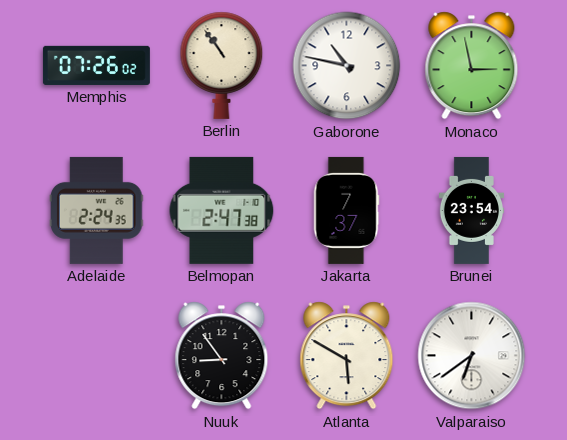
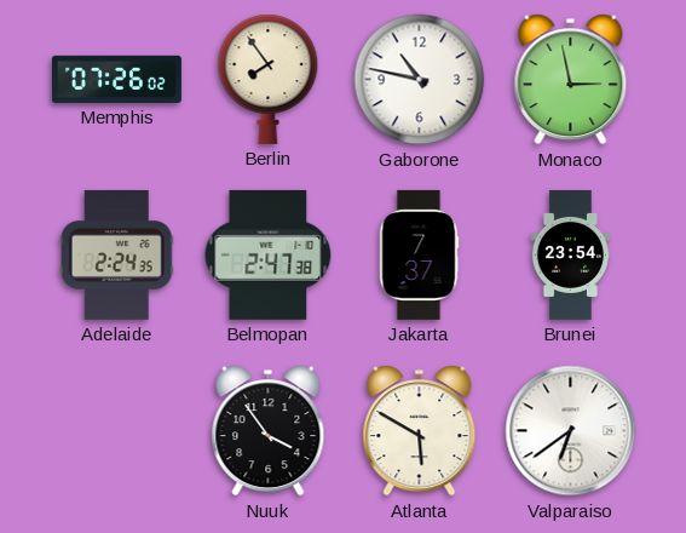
Berlin: 10:54 -> 7:54 (269, 79)
Nuuk: 8:54 -> 3:54 (269, 431)
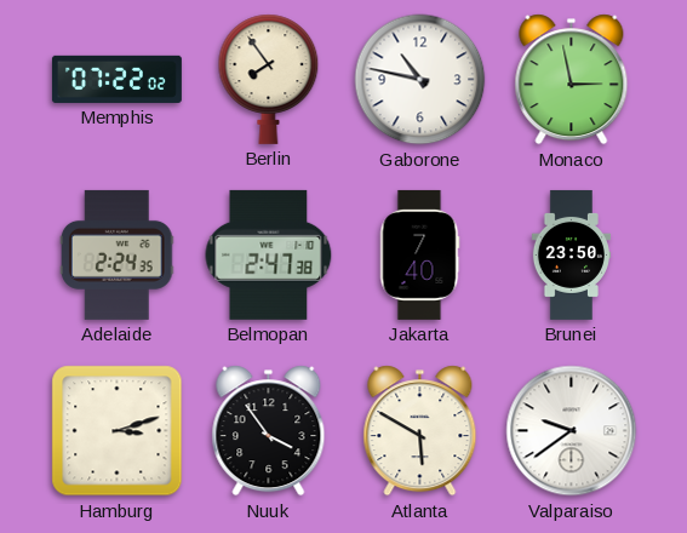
Memphis: 07:26 -> 07:22 (116, 79)
Jakarta: 7:37 -> 7:40 (419, 254)
Brunei: 23:54 -> 23:50 (572, 254)
Hamburg: none -> 3:12 (118, 431)
Valparaiso: 6:39 -> 9:39 (572, 431)
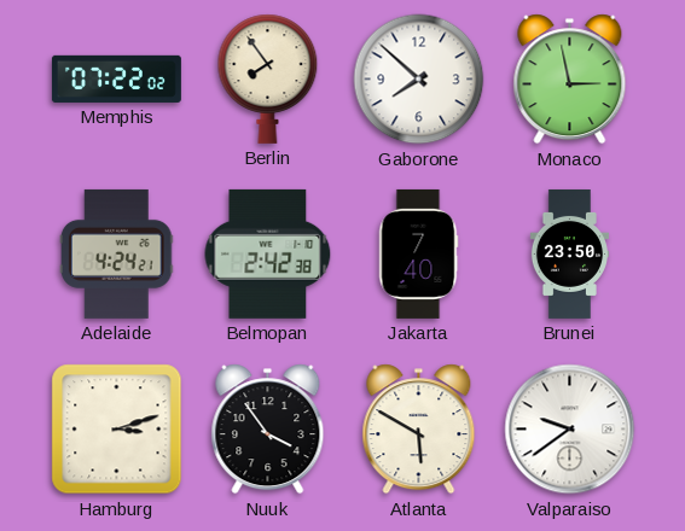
Gaborone: 10:47 -> 7:52 (419, 80)
Adelaide: 2:24 -> 4:24 (116, 253)
Belmopan: 2:47 -> 2:42 (268, 253)
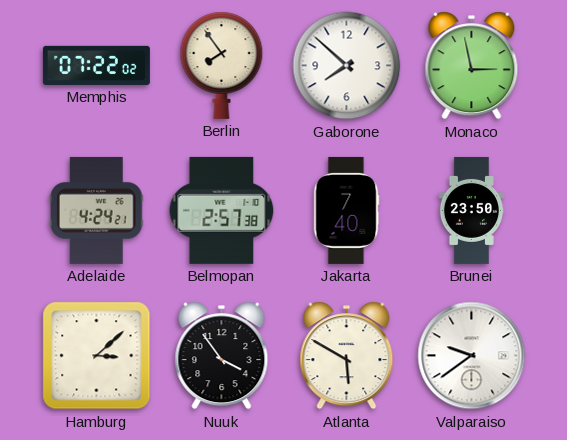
Belmopan: 2:42 -> 2:57 (222, 210)
Hamburg: 3:12 -> 3:08 (97, 356)
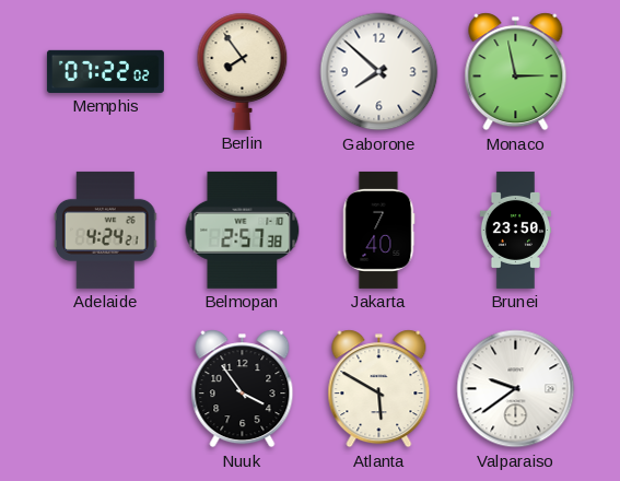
Hamburg: 3:08 -> none (97, 356)
